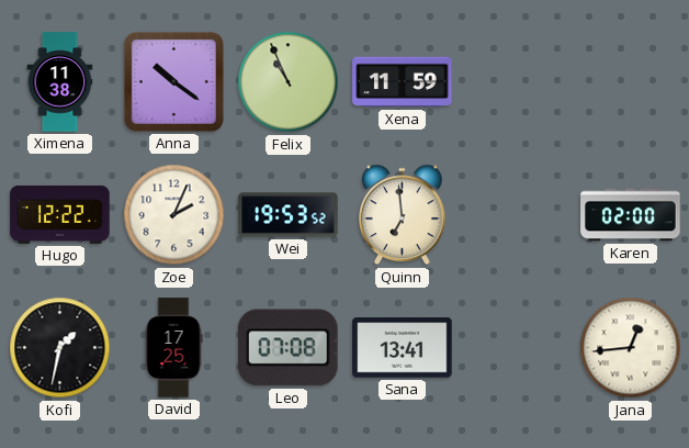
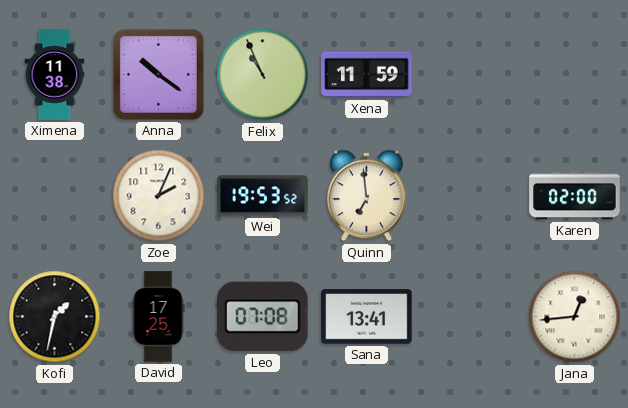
Hugo: 12:22 -> none (60, 214)
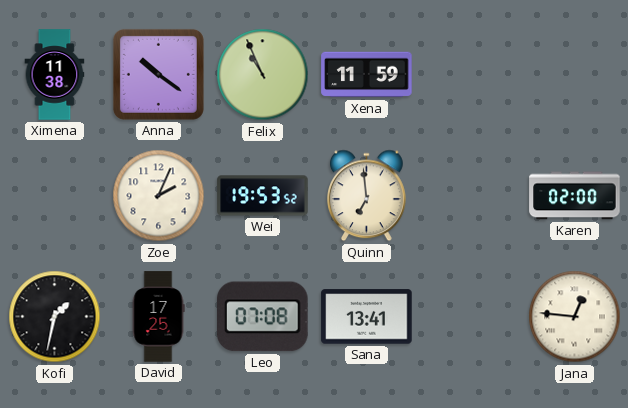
Jana: 12:44 -> 12:46 (575, 317)
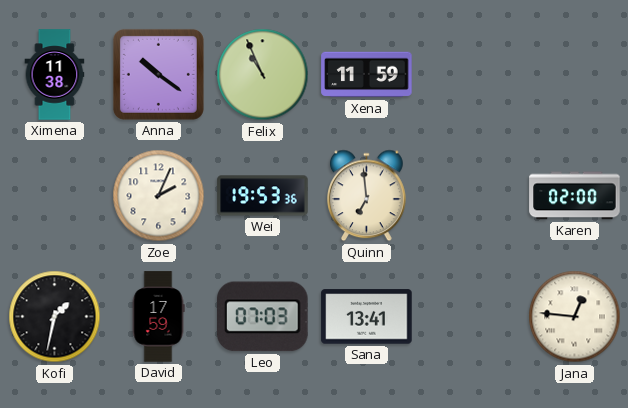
Wei: 19:53:52 -> 19:53:36 (263, 196)
David: 17:25 -> 17:59 (158, 317)
Leo: 07:08 -> 07:03 (263, 317)
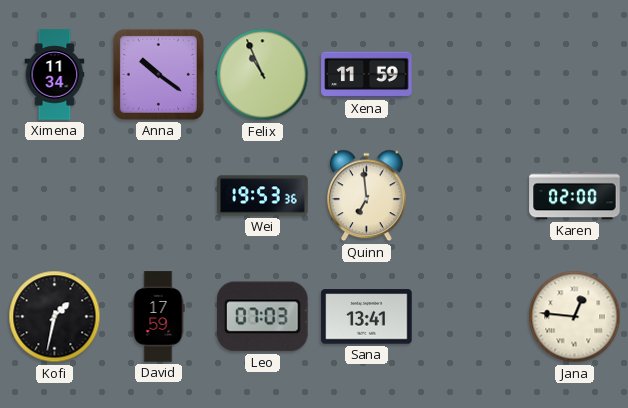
Ximena: 11:38 -> 11:34 (55, 75)
Zoe: 2:04 -> none (159, 196)
